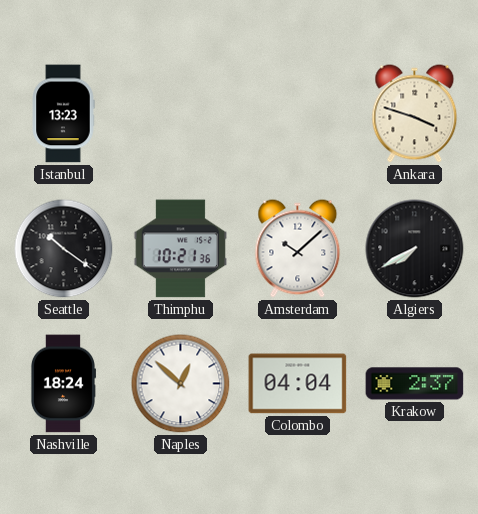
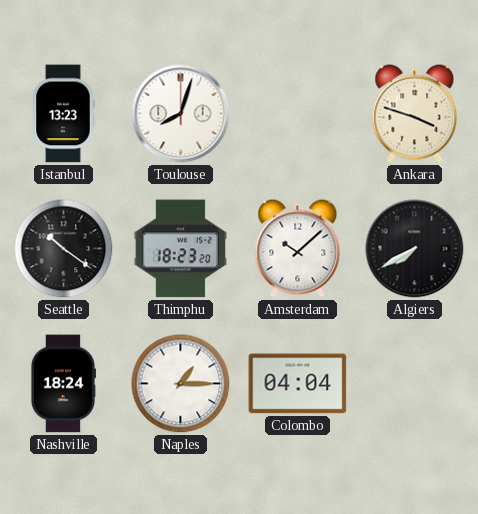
Toulouse: none -> 8:03 (181, 114)
Thimphu: 10:21 -> 18:23 (180, 249)
Naples: 12:52 -> 1:15 (181, 384)
Krakow: 2:37 -> none (415, 384)
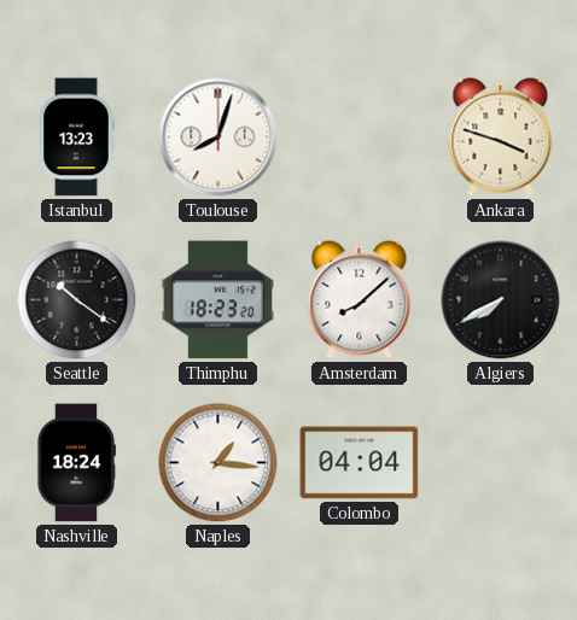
Amsterdam: 10:08 -> 8:08 (360, 300)
Naples: 1:15 -> 1:16 (218, 463)
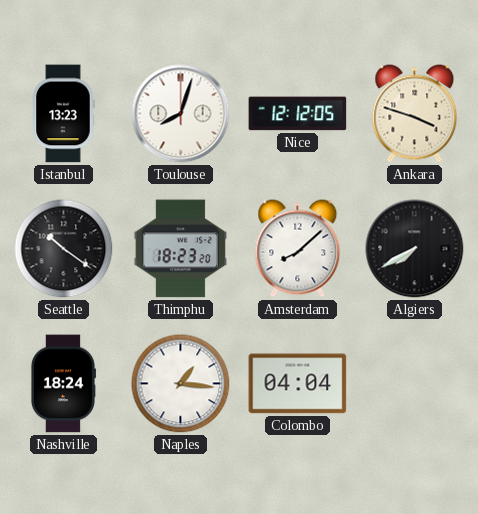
Nice: none -> 12:12 (298, 114)
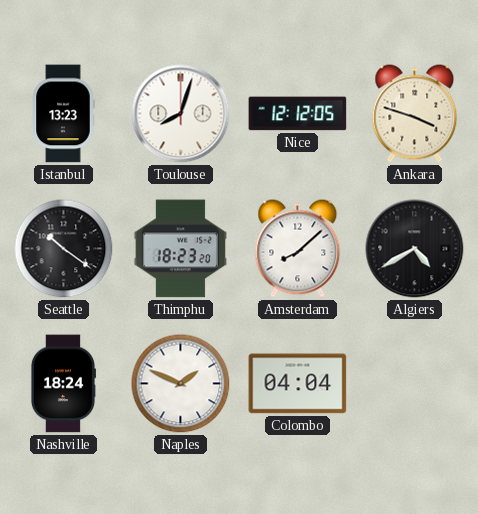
Algiers: 7:40 -> 4:40 (415, 249)
Naples: 1:16 -> 1:49 (181, 384)
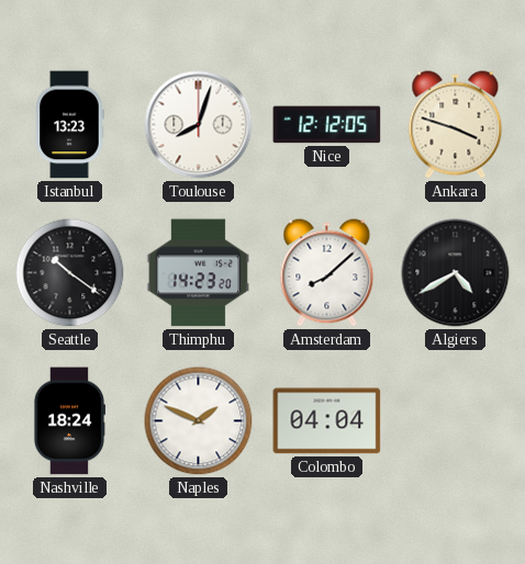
Thimphu: 18:23 -> 14:23 (198, 273)
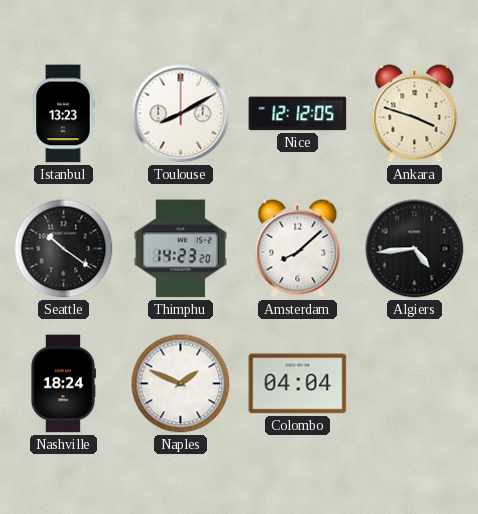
Toulouse: 8:03 -> 8:10 (181, 114)
Algiers: 4:40 -> 4:44 (415, 249)
